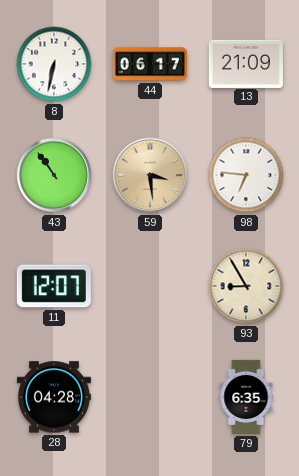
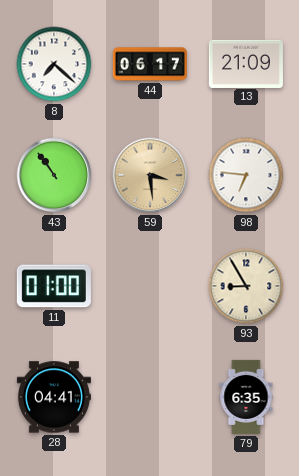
8: 6:32 -> 7:22 (54, 64)
11: 12:07 -> 01:00 (54, 286)
28: 04:28 -> 04:41 (54, 397)
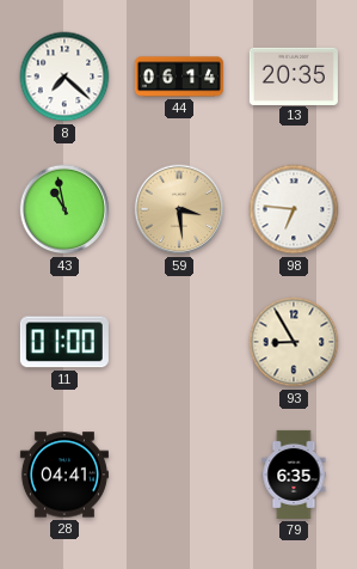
44: 06:17 -> 06:14 (179, 77)
13: 21:09 -> 20:35 (294, 75)
43: 10:54 -> 10:58 (64, 209)
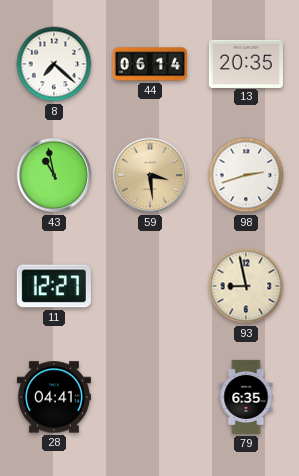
98: 6:46 -> 2:42 (246, 175)
11: 01:00 -> 12:27 (54, 286)
93: 8:55 -> 8:58 (246, 286)
